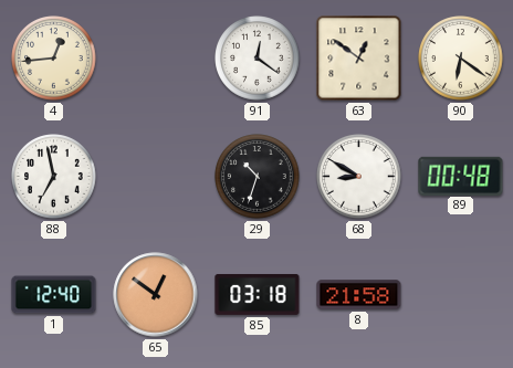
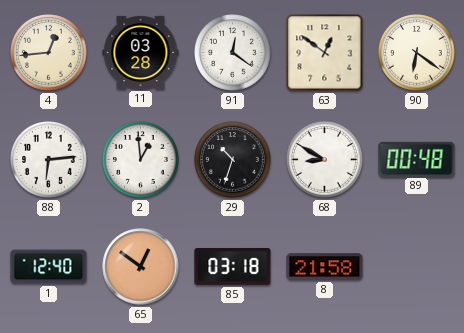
11: none -> 03:28 (141, 52)
88: 6:58 -> 6:14 (49, 160)
2: none -> 12:59 (141, 160)
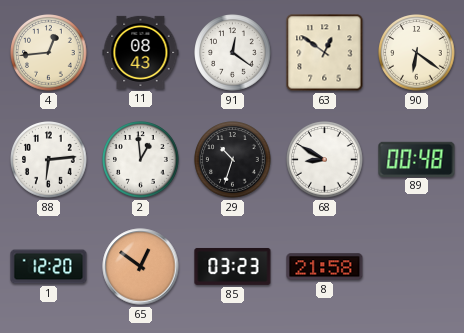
11: 03:28 -> 08:43 (141, 52)
1: 12:40 -> 12:20 (49, 267)
85: 03:18 -> 03:23 (233, 266)
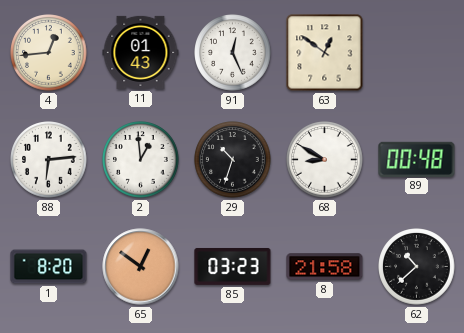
11: 08:43 -> 01:43 (141, 52)
91: 12:21 -> 12:26 (233, 53)
90: 6:21 -> none (417, 53)
1: 12:20 -> 8:20 (49, 267)
62: none -> 10:38 (417, 267)
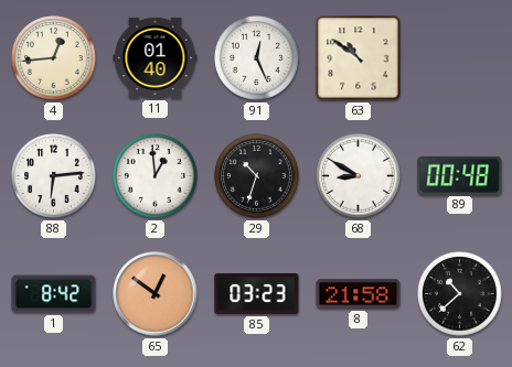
11: 01:43 -> 01:40 (156, 57)
63: 12:51 -> 10:51 (359, 58)
1: 8:20 -> 8:42 (54, 294)
